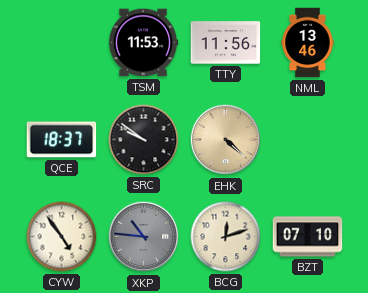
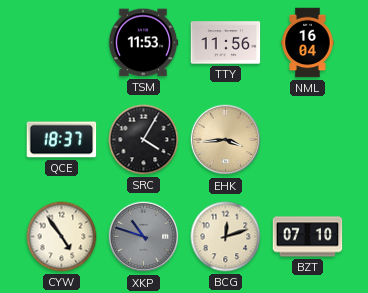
NML: 13:46 -> 16:04 (308, 43)
SRC: 9:51 -> 4:05 (144, 140)
EHK: 4:22 -> 3:44 (226, 140)
XKP: 10:46 -> 10:48 (144, 237)
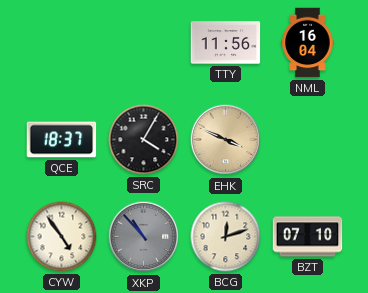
TSM: 11:53 -> none (143, 43)
EHK: 3:44 -> 3:49 (226, 140)
XKP: 10:48 -> 10:53 (144, 237)
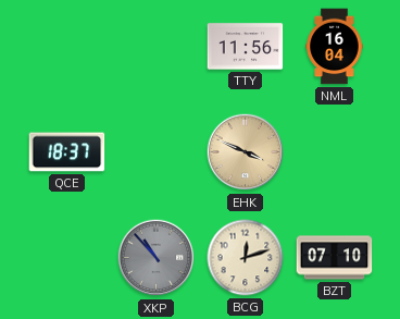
SRC: 4:05 -> none (144, 140)
CYW: 4:54 -> none (62, 237)
